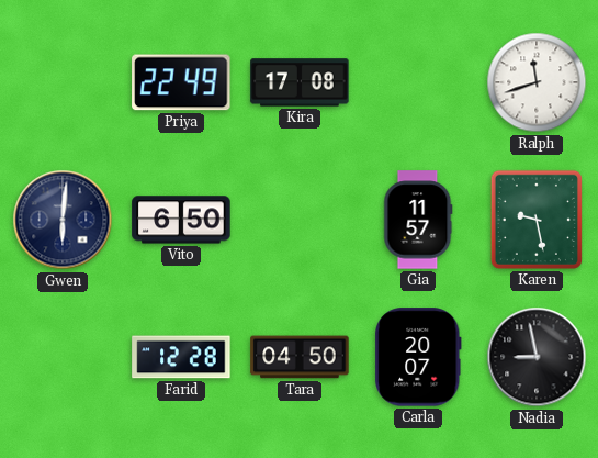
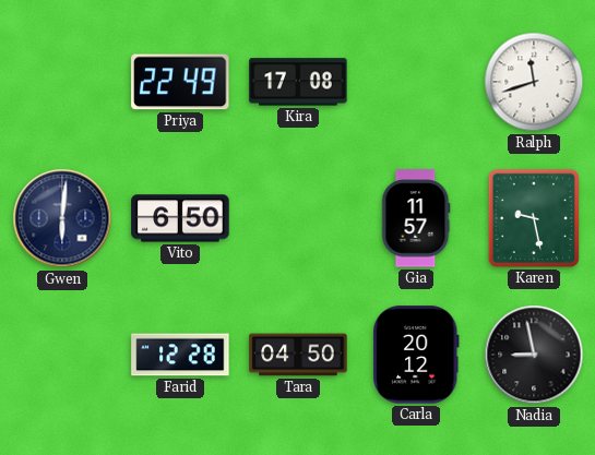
Carla: 20:07 -> 20:12 (417, 355)
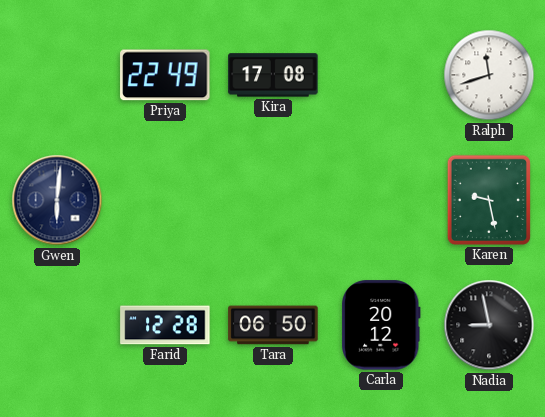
Vito: 6:50 -> none (180, 218)
Gia: 11:57 -> none (416, 218)
Tara: 04:50 -> 06:50 (273, 325)
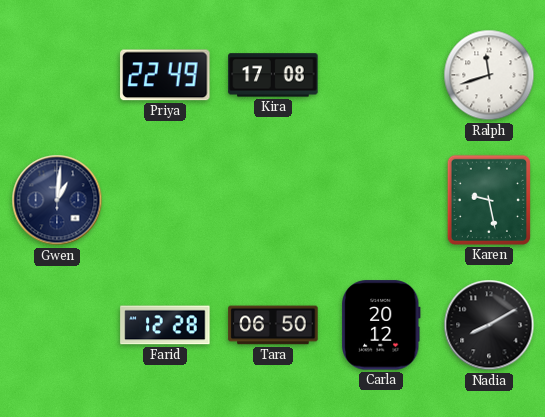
Gwen: 6:01 -> 1:01 (57, 200)
Nadia: 8:58 -> 8:10 (489, 325)
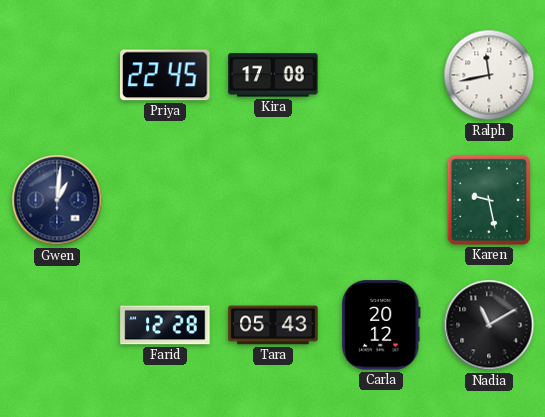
Priya: 22:49 -> 22:45 (165, 75)
Ralph: 11:42 -> 11:43 (489, 75)
Tara: 06:50 -> 05:43 (273, 325)
Nadia: 8:10 -> 11:10 (489, 325)
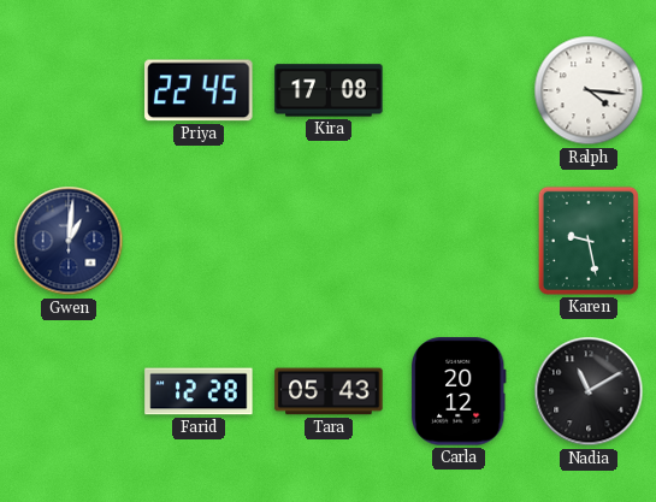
Ralph: 11:43 -> 4:16 (589, 90)
